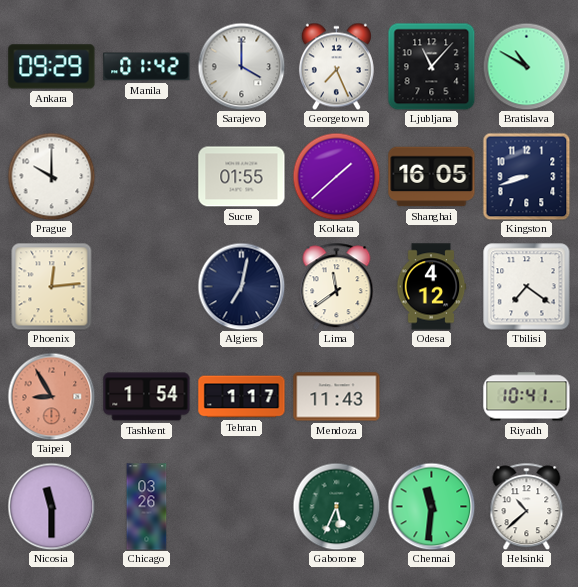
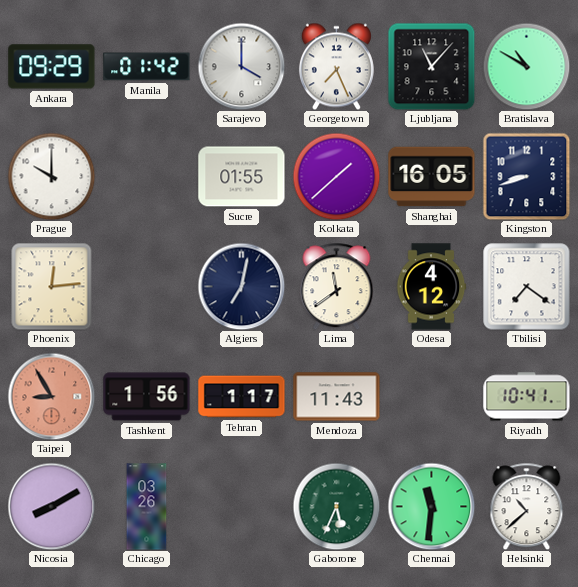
Tashkent: 1:54 -> 1:56 (147, 397)
Nicosia: 11:30 -> 8:10 (51, 506)
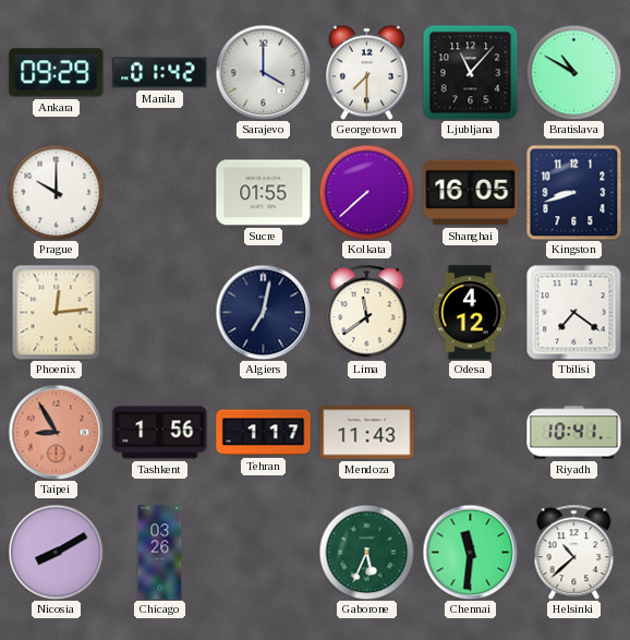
Georgetown: 7:26 -> 7:30 (366, 72)
Kolkata: 1:38 -> 7:38 (366, 192)
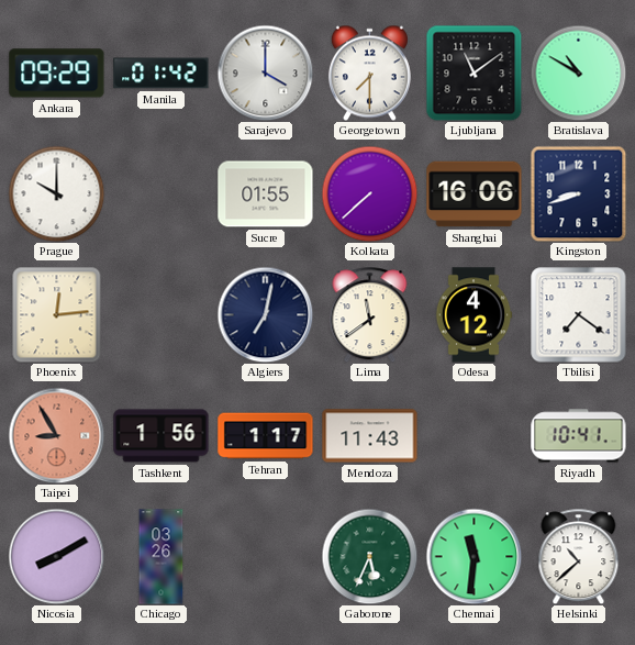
Ljubljana: 11:07 -> 11:09 (474, 73)
Shanghai: 16:05 -> 16:06 (475, 194)
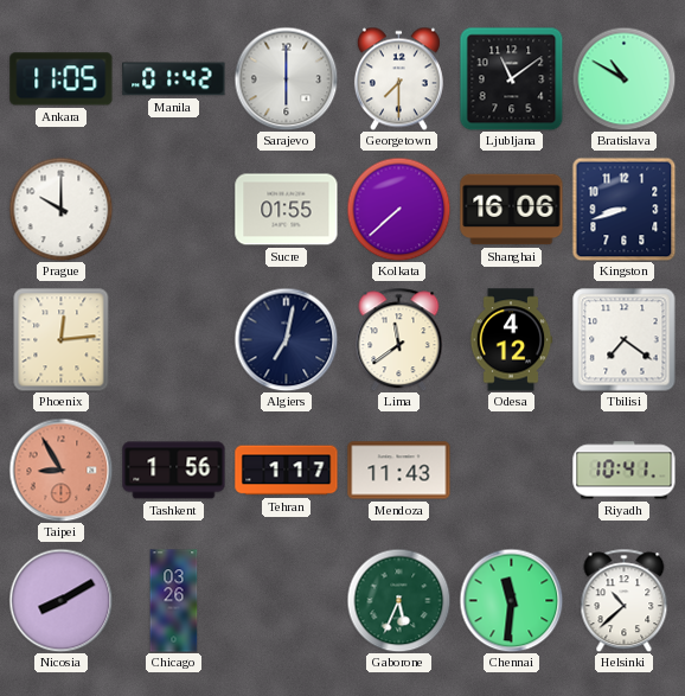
Ankara: 09:29 -> 11:05 (62, 79)
Sarajevo: 4:00 -> 6:00 (286, 78)
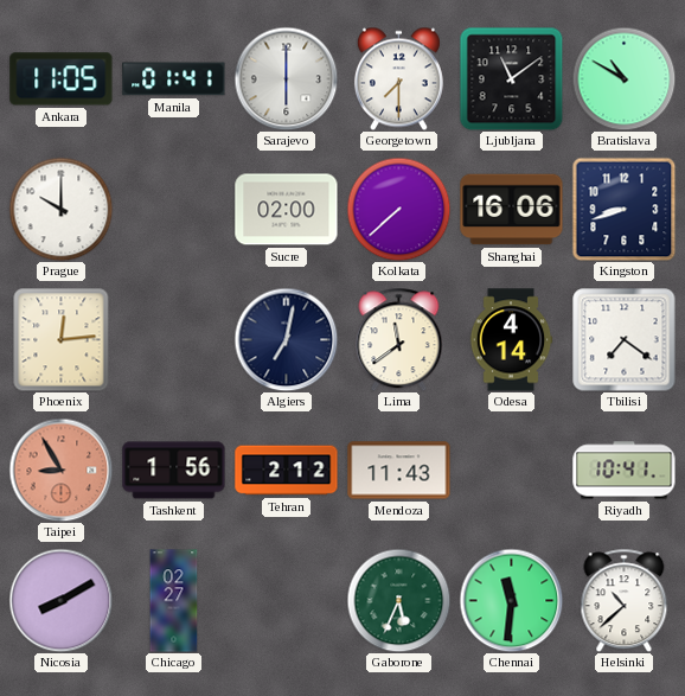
Manila: 01:42 -> 01:41 (174, 79)
Sucre: 01:55 -> 02:00 (287, 210)
Odesa: 4:12 -> 4:14 (511, 340)
Tehran: 1:17 -> 2:12 (287, 471)
Chicago: 03:26 -> 02:27 (174, 601)
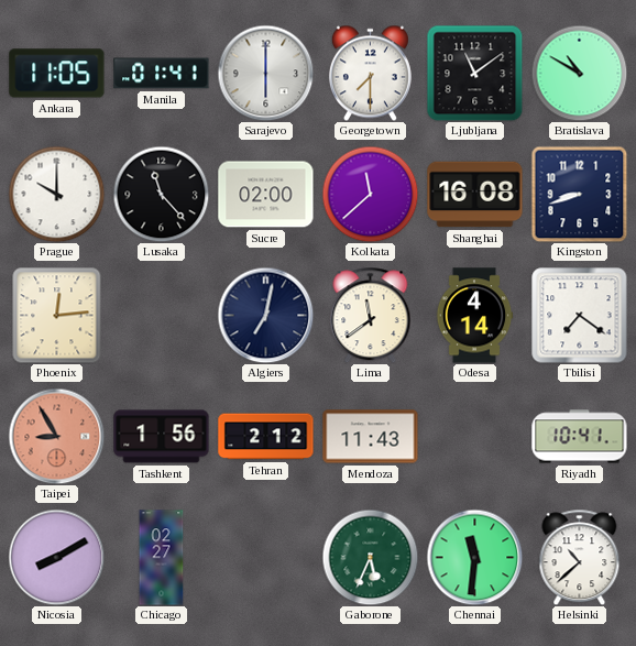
Lusaka: none -> 11:23 (161, 194)
Kolkata: 7:38 -> 11:38 (370, 194)
Shanghai: 16:06 -> 16:08 (475, 195)
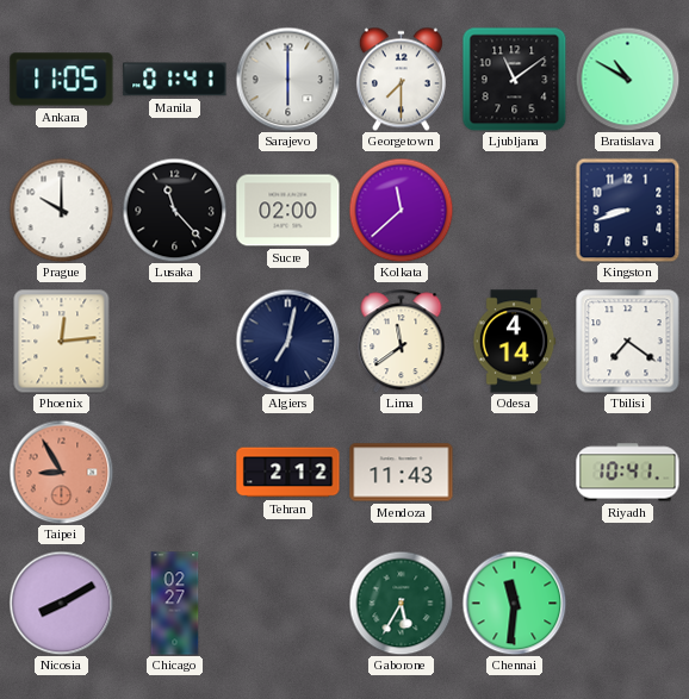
Shanghai: 16:08 -> none (475, 195)
Tashkent: 1:56 -> none (162, 437)
Gaborone: 5:34 -> 5:35 (401, 603)
Helsinki: 10:38 -> none (580, 557)
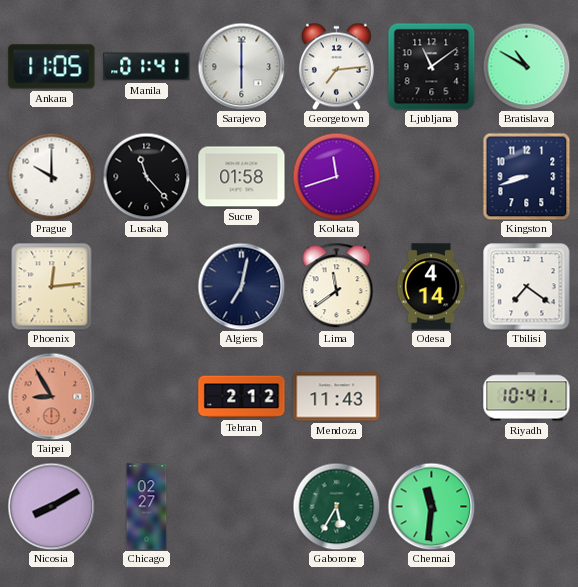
Georgetown: 7:30 -> 7:14 (336, 66)
Sucre: 02:00 -> 01:58 (242, 177)
Kolkata: 11:38 -> 11:42 (336, 176)
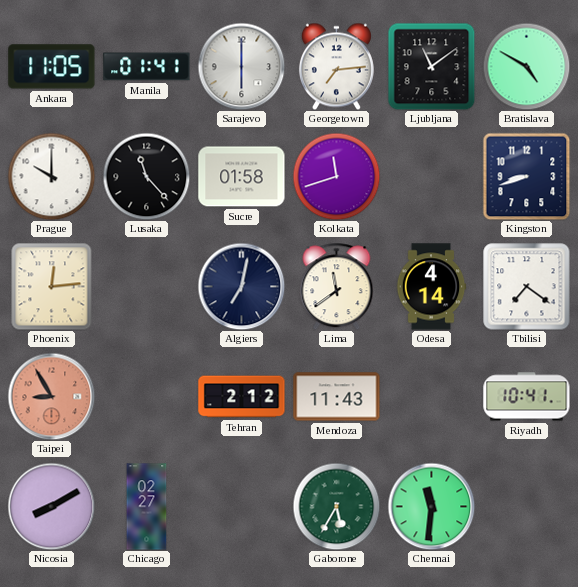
Bratislava: 10:50 -> 4:50 (526, 66)
